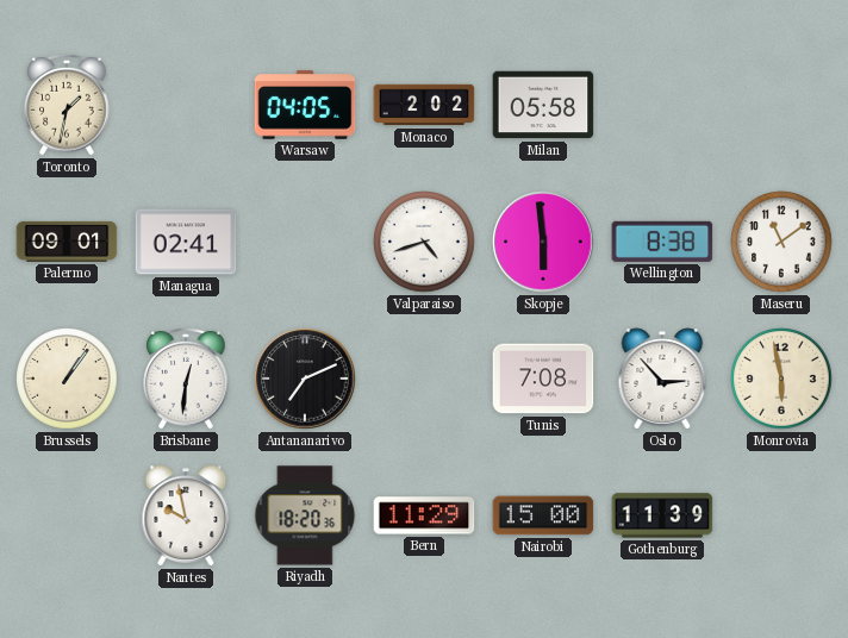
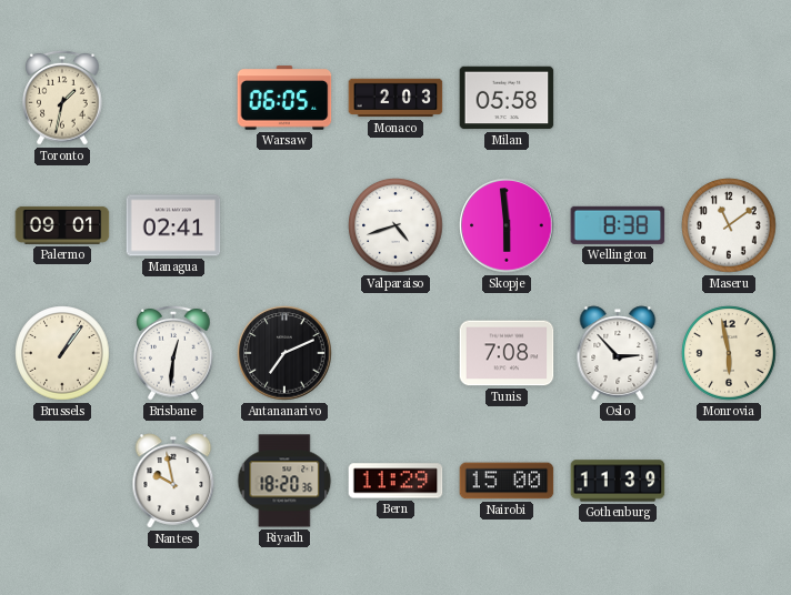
Warsaw: 04:05 -> 06:05 (284, 98)
Monaco: 2:02 -> 2:03 (395, 98)
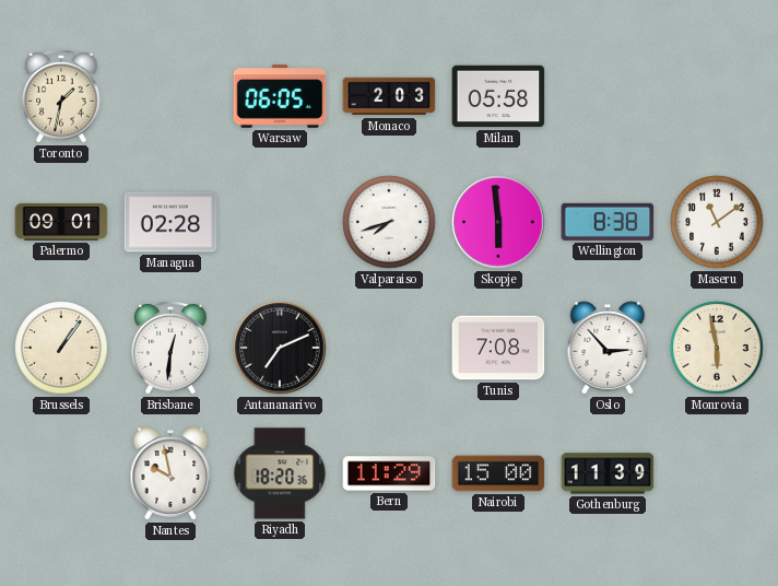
Managua: 02:41 -> 02:28 (170, 222)
Valparaiso: 4:42 -> 7:42 (389, 222)
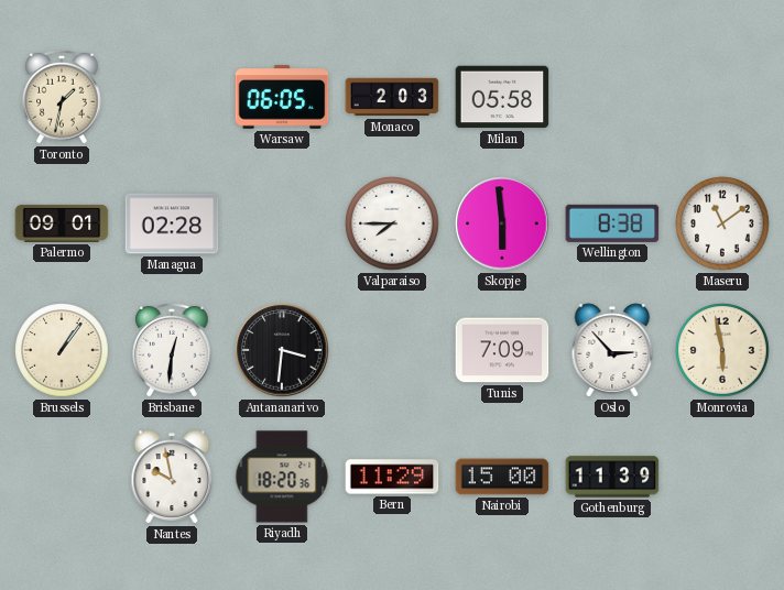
Valparaiso: 7:42 -> 7:45 (392, 223)
Antananarivo: 7:11 -> 3:31 (282, 350)
Tunis: 7:08 -> 7:09 (502, 350)
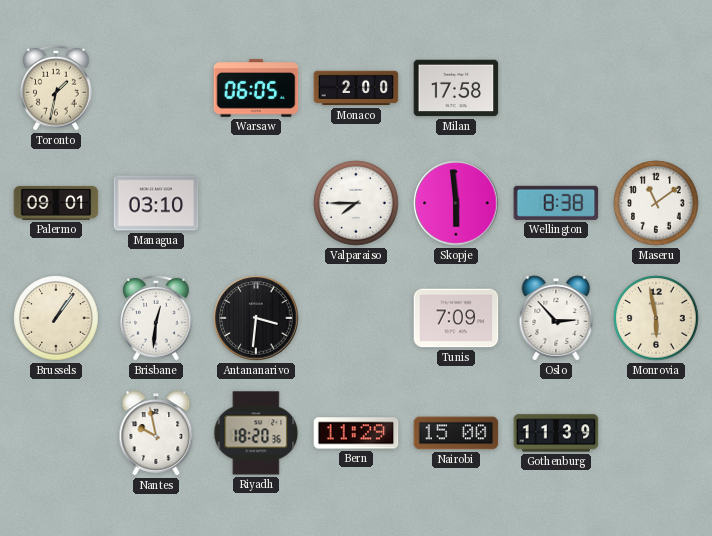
Monaco: 2:03 -> 2:00 (356, 88)
Milan: 05:58 -> 17:58 (456, 88)
Managua: 02:28 -> 03:10 (156, 203)
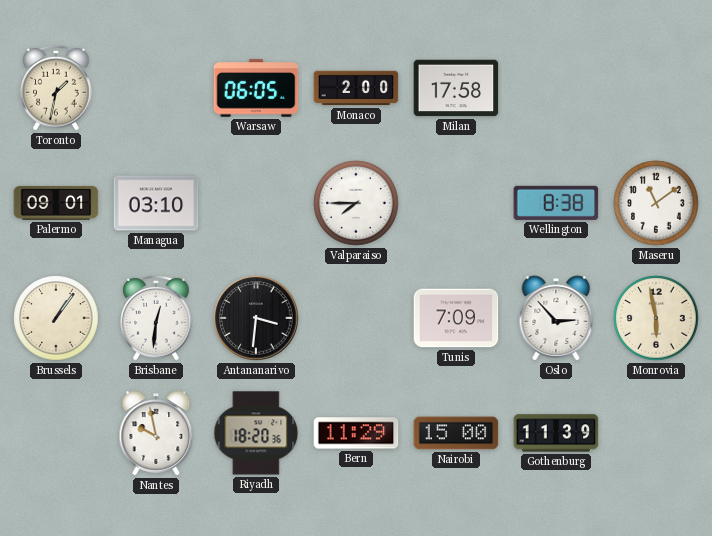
Skopje: 5:59 -> none (456, 203)
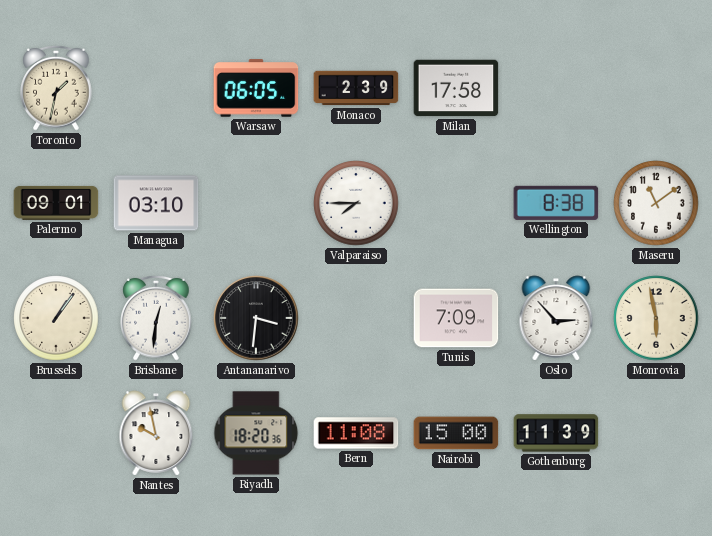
Monaco: 2:00 -> 2:39 (356, 88)
Bern: 11:29 -> 11:08 (356, 433)
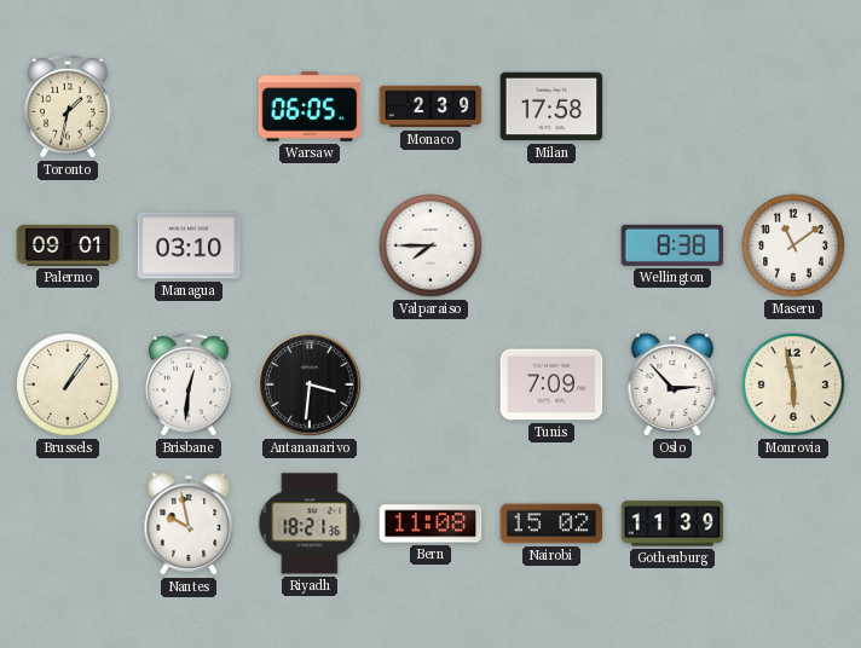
Riyadh: 18:20 -> 18:21 (310, 523)
Nairobi: 15:00 -> 15:02 (551, 523)
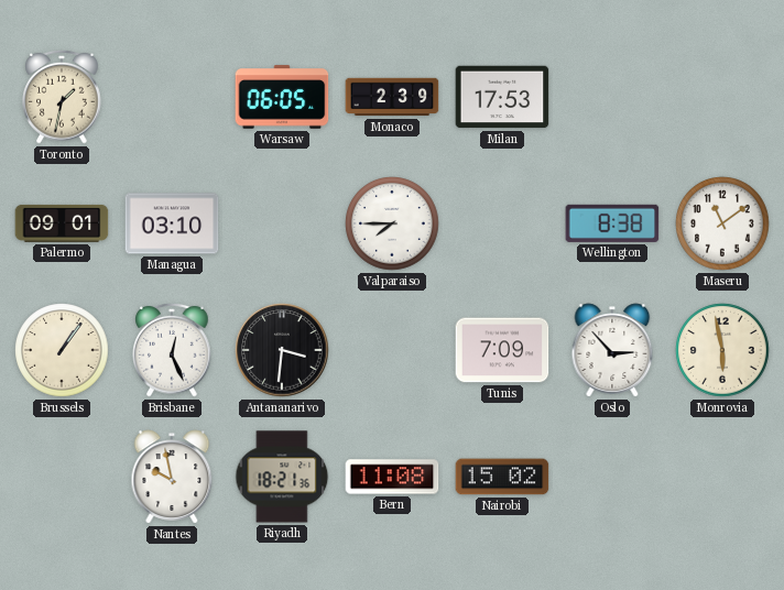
Milan: 17:58 -> 17:53 (502, 97)
Brisbane: 12:31 -> 12:26 (172, 350)
Gothenburg: 11:39 -> none (672, 523)
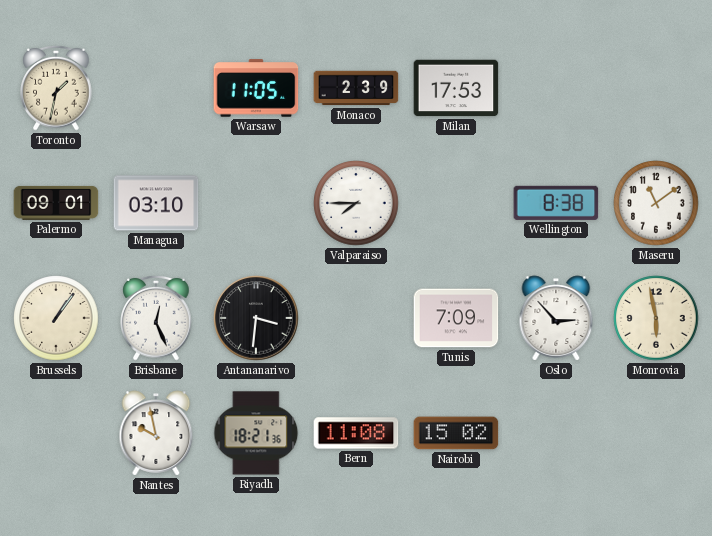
Warsaw: 06:05 -> 11:05 (256, 88)
